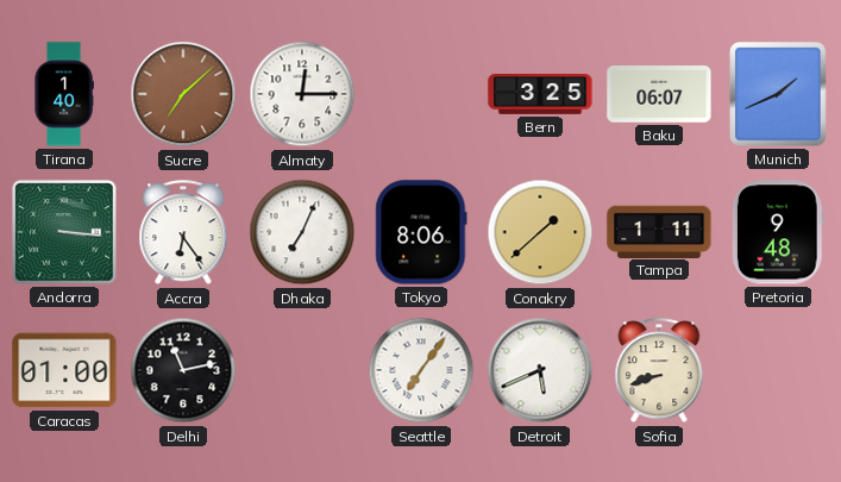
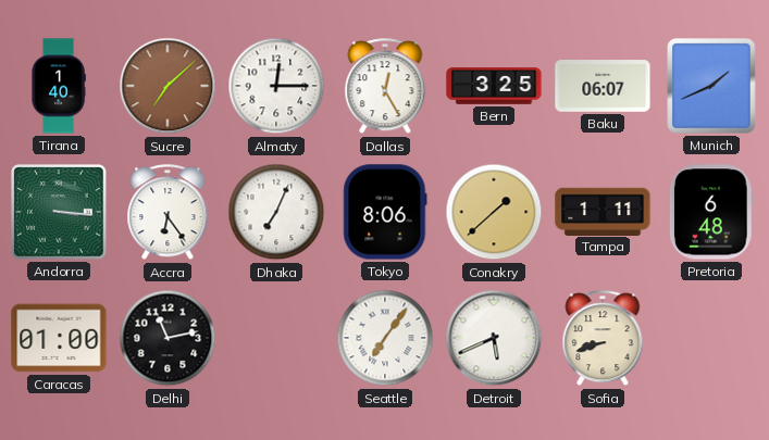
Dallas: none -> 12:25 (385, 87)
Pretoria: 9:48 -> 6:48 (711, 212)
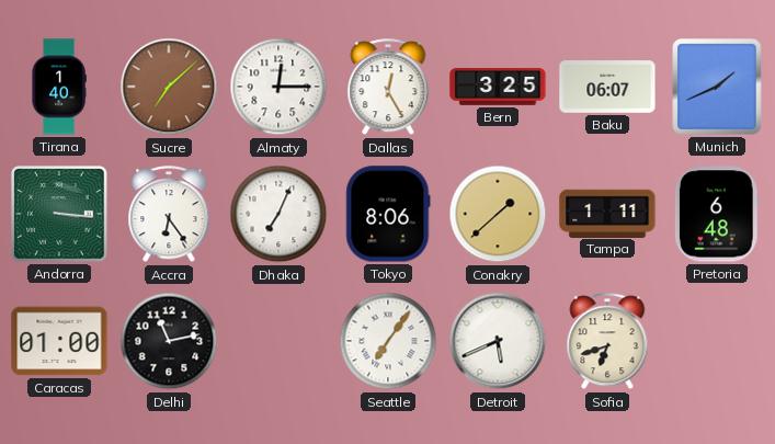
Sofia: 8:42 -> 6:42 (607, 342)
